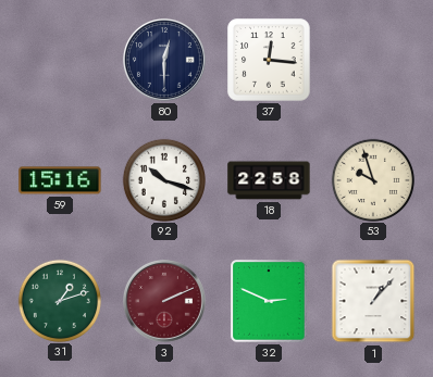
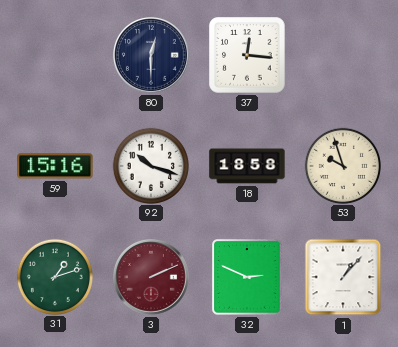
18: 22:58 -> 18:58 (247, 166)
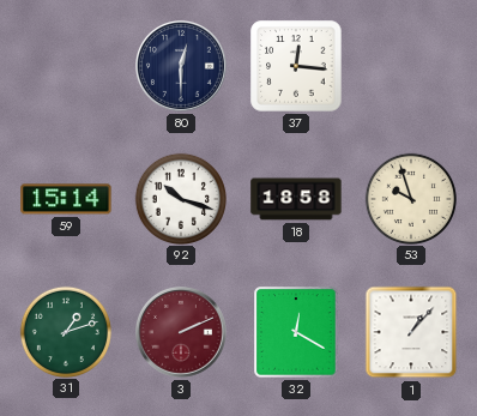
59: 15:16 -> 15:14 (66, 199)
32: 2:49 -> 12:20 (296, 332)
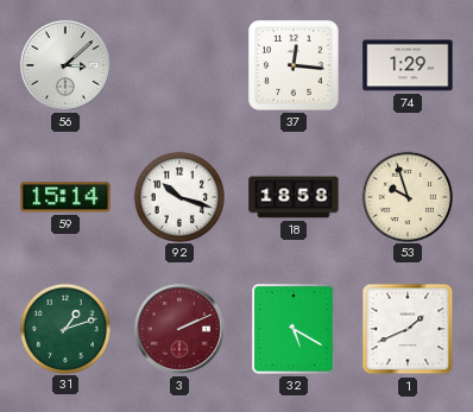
56: none -> 3:08 (65, 65)
80: 12:30 -> none (181, 66)
74: none -> 1:29 (408, 65)
32: 12:20 -> 5:20 (294, 329)
1: 1:07 -> 1:41 (408, 329)
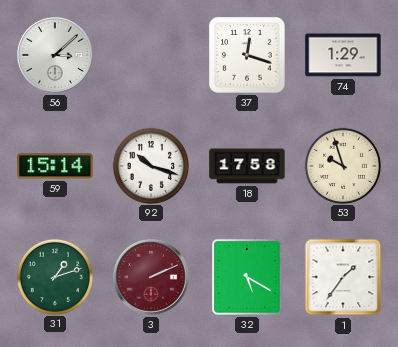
37: 12:16 -> 12:18 (247, 55)
18: 18:58 -> 17:58 (247, 166)
1: 1:41 -> 1:36 (343, 277)
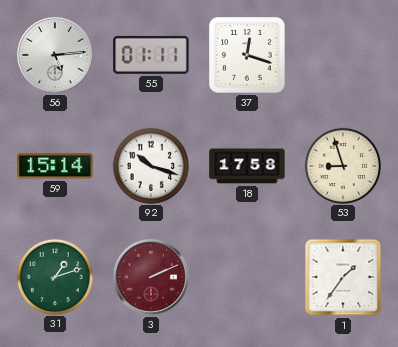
56: 3:08 -> 5:14 (55, 55)
55: none -> 01:11 (151, 55)
74: 1:29 -> none (343, 55)
53: 9:57 -> 8:57 (342, 165)
32: 5:20 -> none (247, 277)
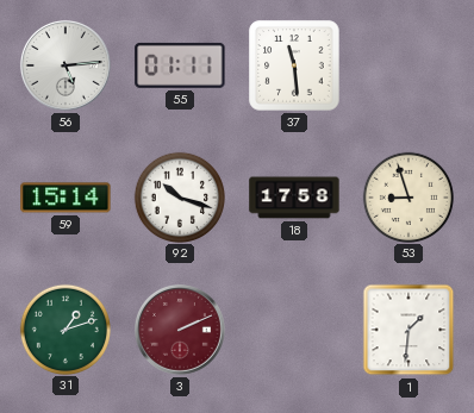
37: 12:18 -> 11:29 (294, 65)
1: 1:36 -> 1:31 (408, 330)
